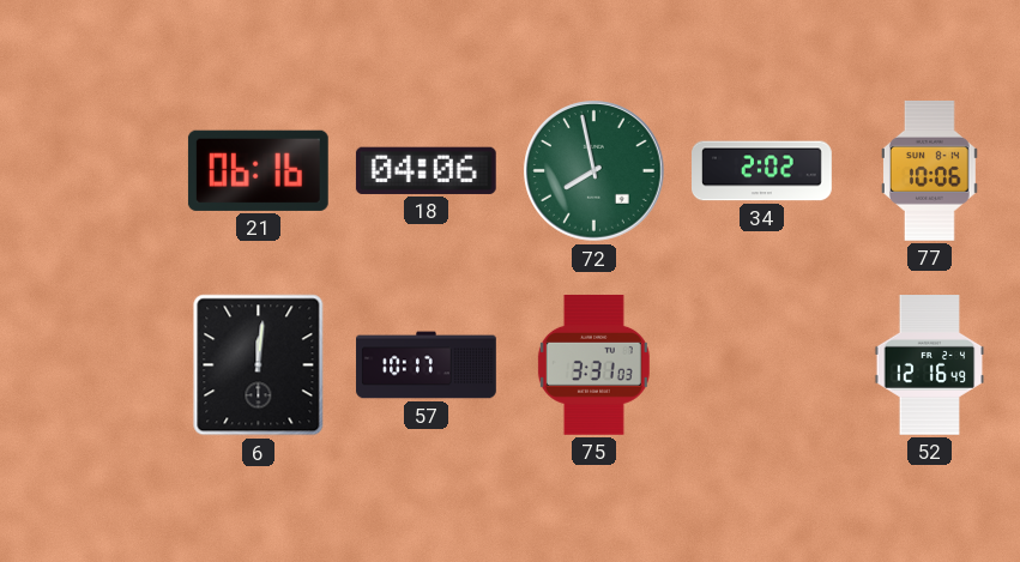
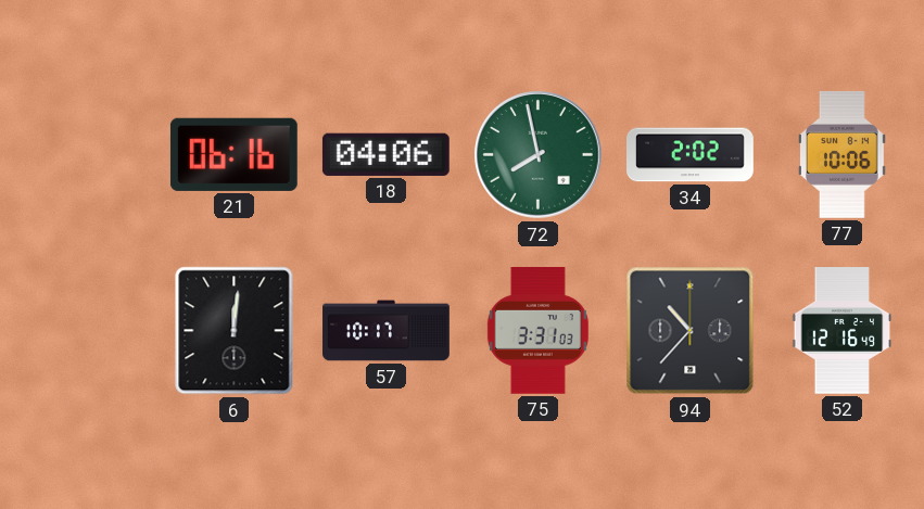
94: none -> 10:37 (691, 331)
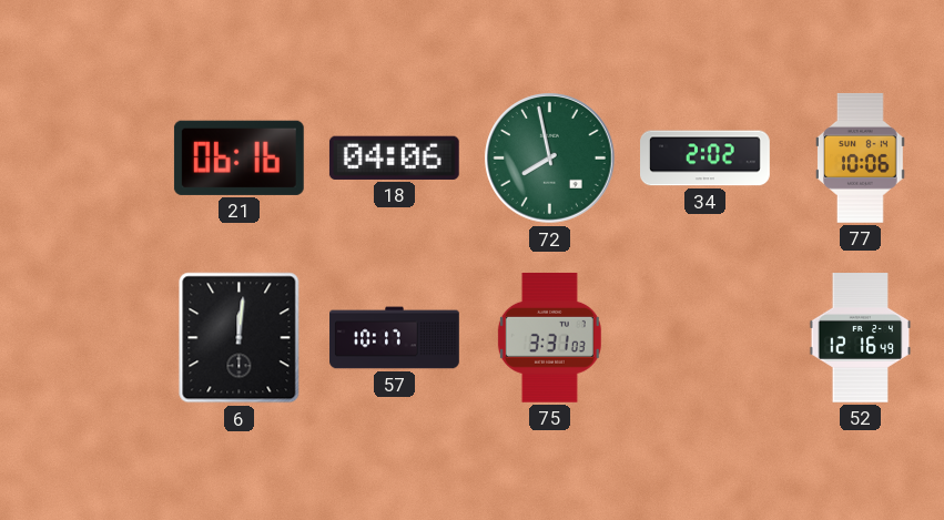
94: 10:37 -> none (691, 331)
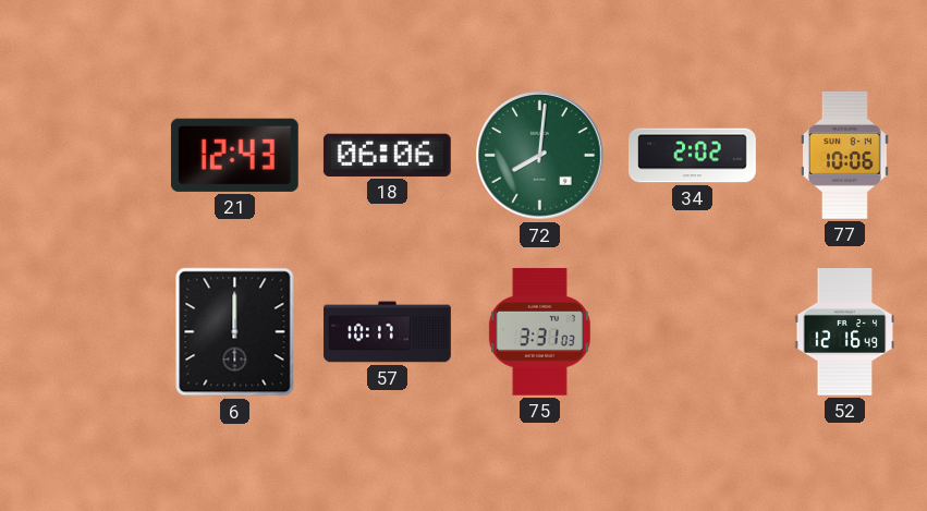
21: 06:16 -> 12:43 (234, 155)
18: 04:06 -> 06:06 (387, 155)
72: 7:58 -> 8:01 (540, 156)
6: 12:01 -> 12:00 (235, 332)
